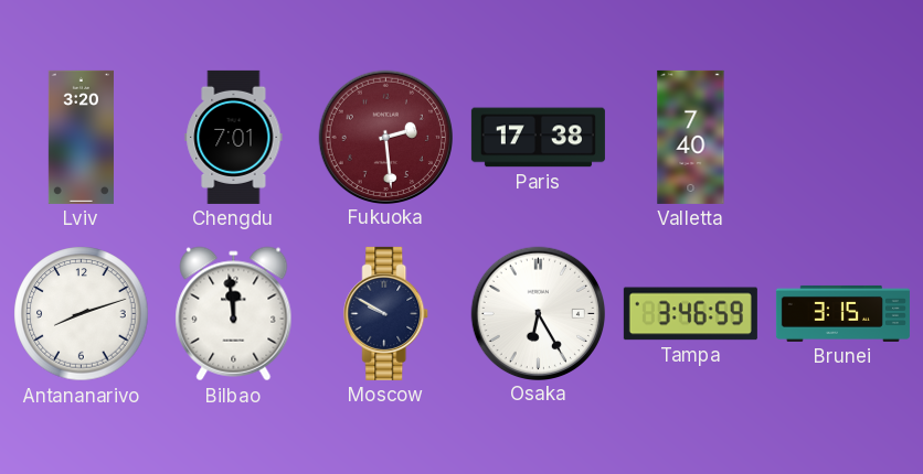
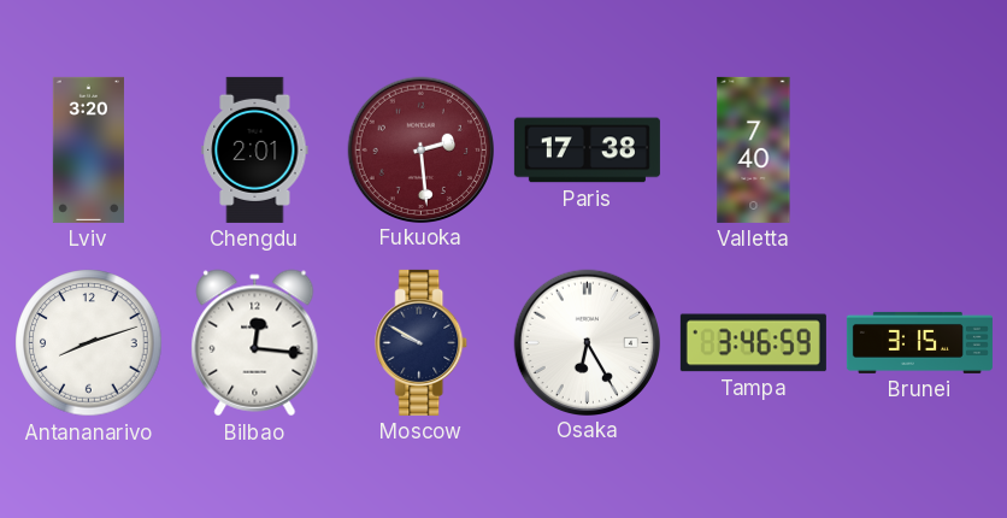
Chengdu: 7:01 -> 2:01 (255, 149)
Bilbao: 11:59 -> 12:16 (255, 343)
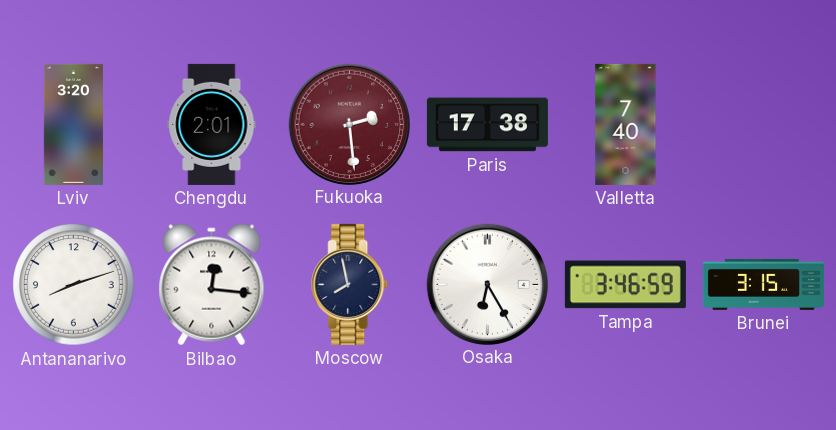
Moscow: 9:50 -> 7:58 (350, 284)
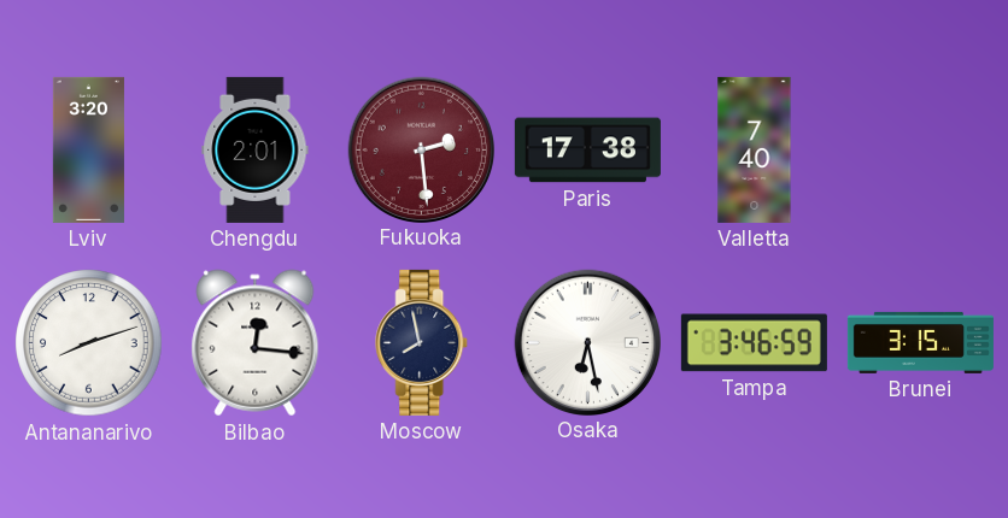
Osaka: 6:25 -> 6:28 (587, 342)
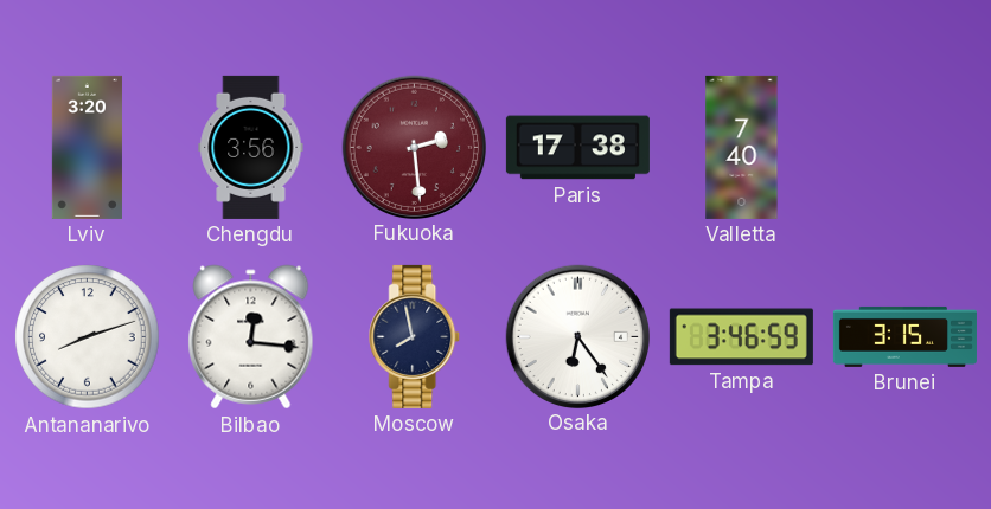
Chengdu: 2:01 -> 3:56 (251, 147)
Osaka: 6:28 -> 6:24 (577, 336)
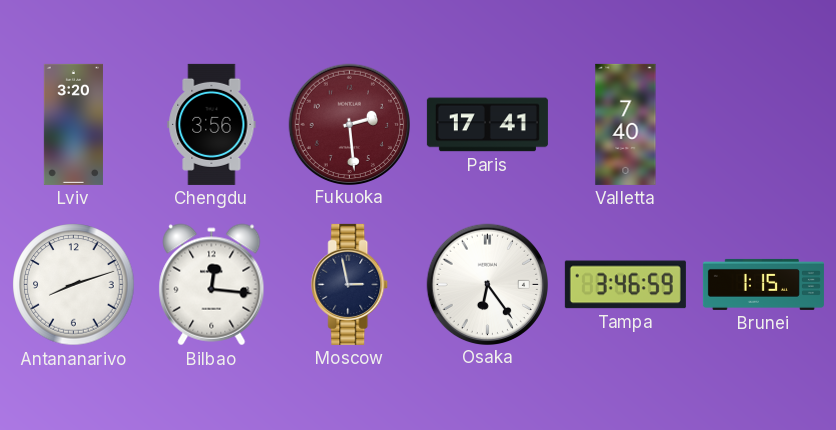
Paris: 17:38 -> 17:41 (487, 125)
Moscow: 7:58 -> 2:58 (350, 284)
Brunei: 3:15 -> 1:15 (763, 284)
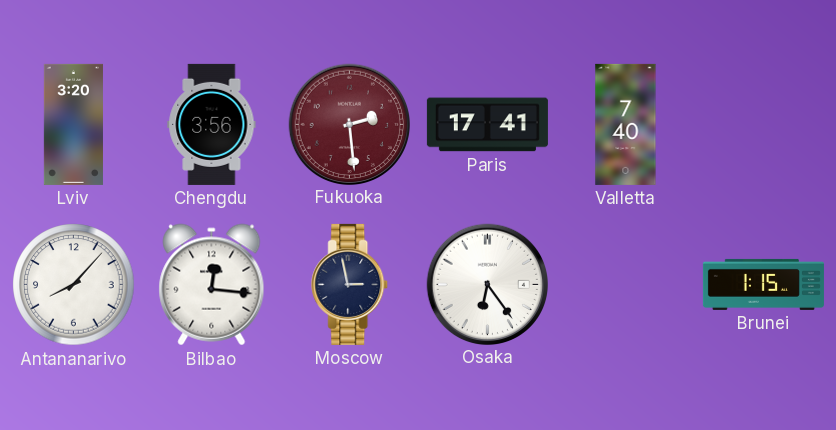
Antananarivo: 8:12 -> 8:07 (74, 285)
Tampa: 3:46 -> none (625, 285)
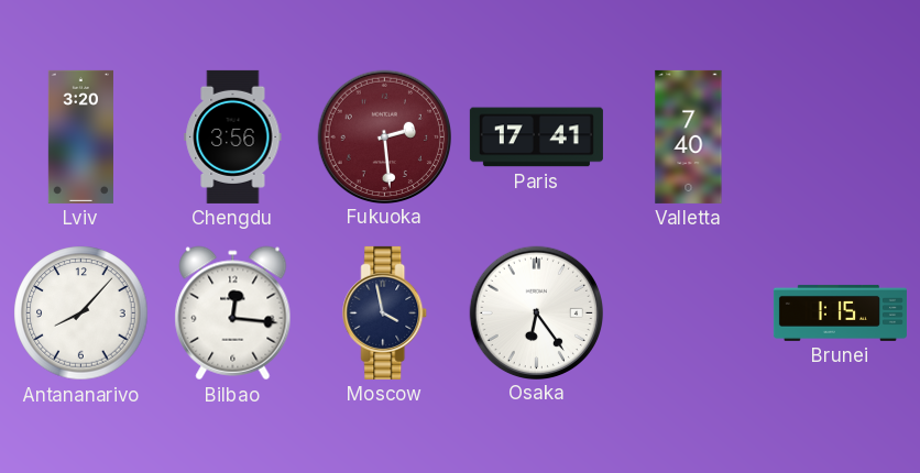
Moscow: 2:58 -> 3:58 (385, 312)
